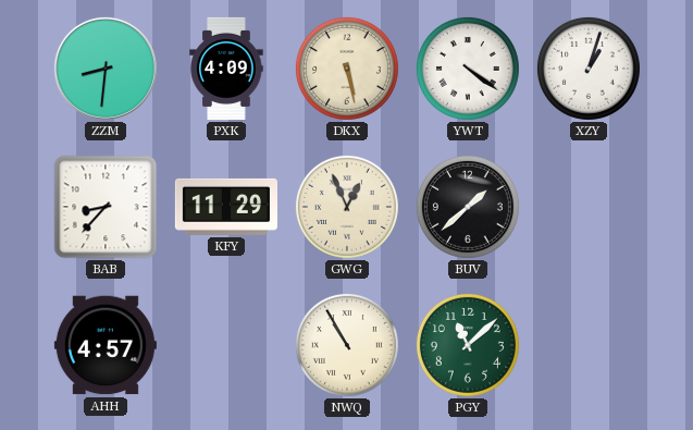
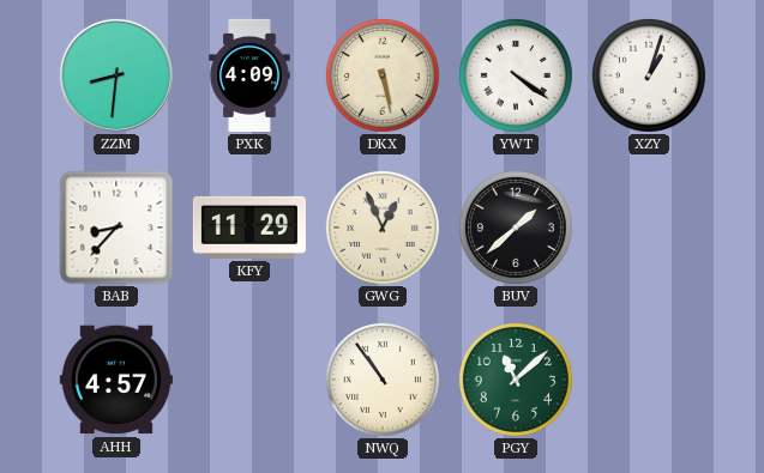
NWQ: 10:55 -> 10:54 (383, 380)
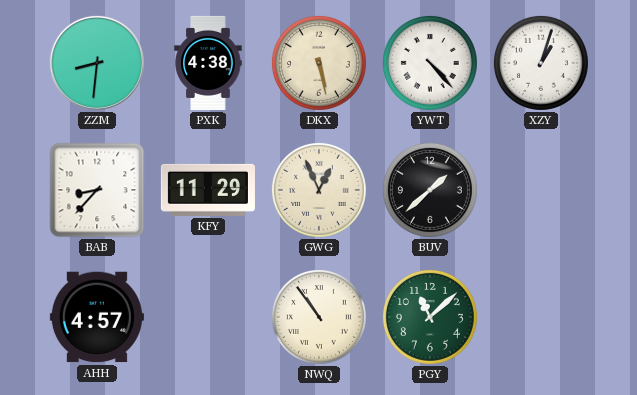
PXK: 4:09 -> 4:38 (208, 63)
YWT: 4:21 -> 4:23 (430, 63)
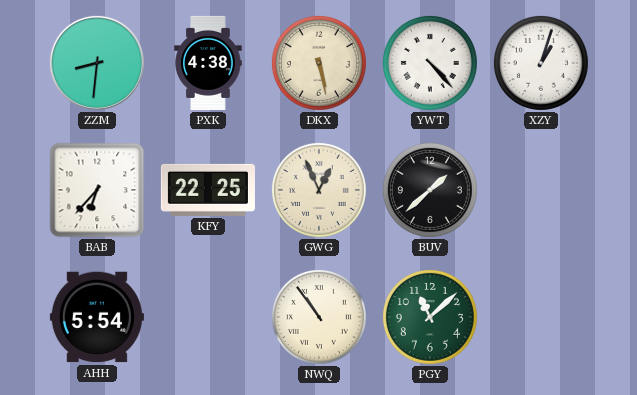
BAB: 8:37 -> 6:37 (97, 190)
KFY: 11:29 -> 22:25 (208, 190)
AHH: 4:57 -> 5:54 (97, 317)
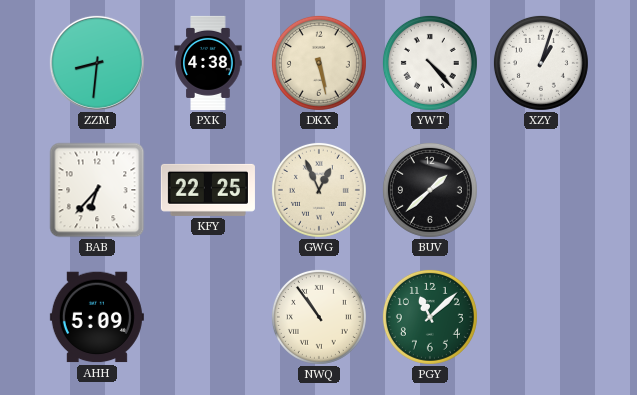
AHH: 5:54 -> 5:09 (97, 317)
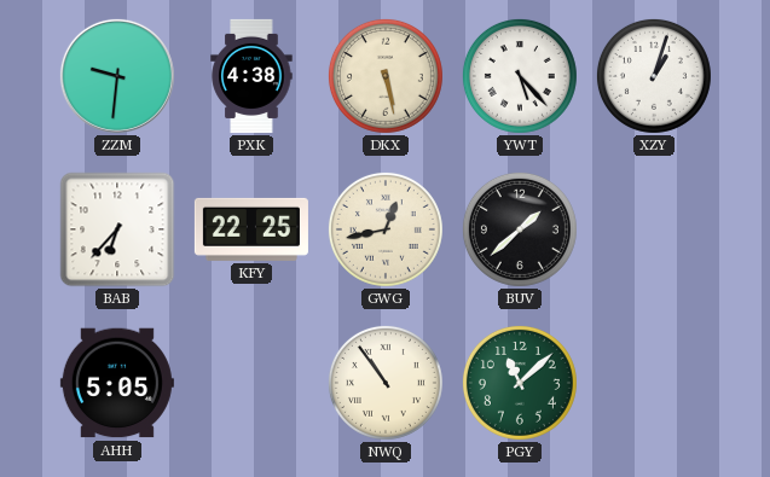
ZZM: 8:31 -> 9:31 (117, 76)
YWT: 4:23 -> 5:23 (520, 76)
GWG: 12:56 -> 12:43 (386, 229)
AHH: 5:09 -> 5:05 (117, 383)
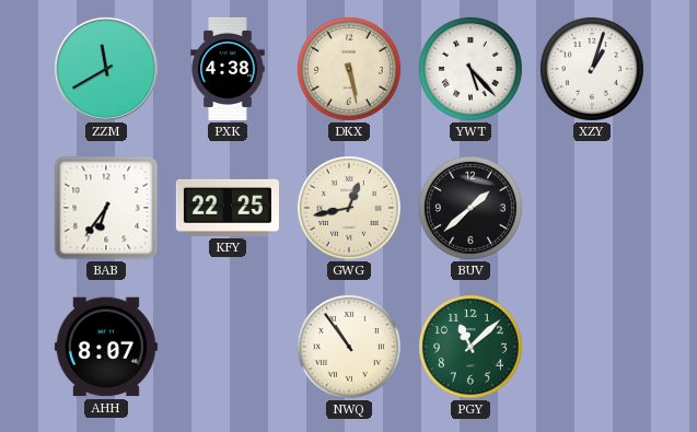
ZZM: 9:31 -> 11:40 (106, 69)
BAB: 6:37 -> 6:36 (106, 208)
AHH: 5:05 -> 8:07 (106, 347)
